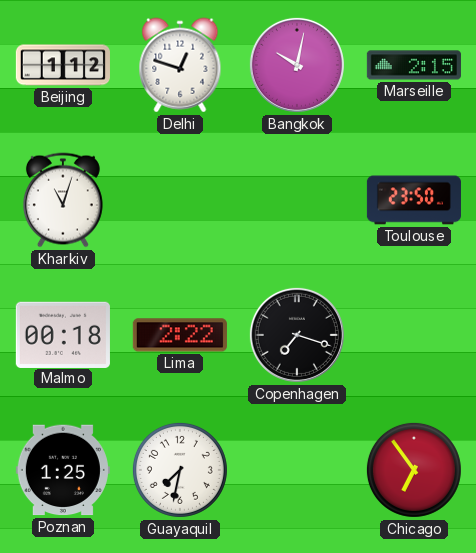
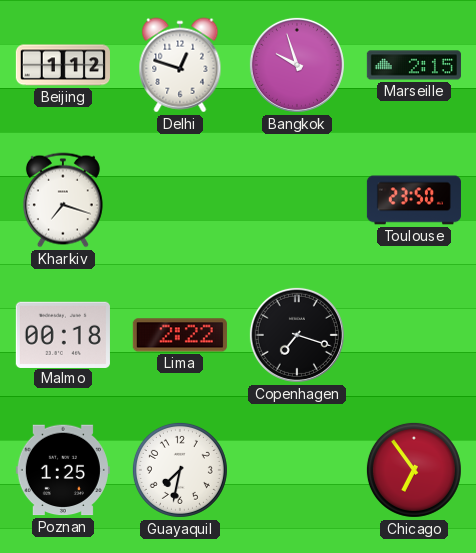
Bangkok: 10:02 -> 9:57 (297, 65)
Kharkiv: 11:03 -> 7:18 (63, 200)
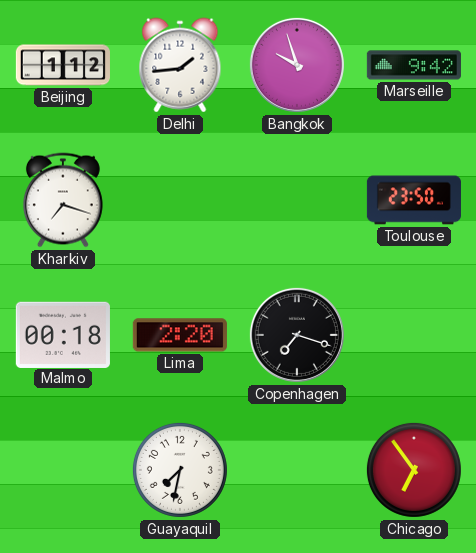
Delhi: 12:48 -> 1:44 (180, 65)
Marseille: 2:15 -> 9:42 (414, 65)
Lima: 2:22 -> 2:20 (180, 335)
Poznan: 1:25 -> none (63, 470)
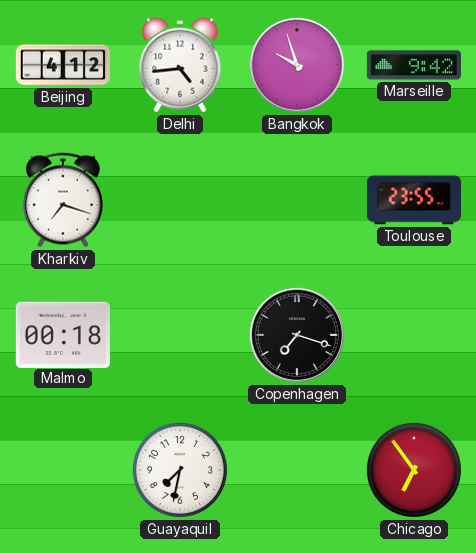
Beijing: 1:12 -> 4:12 (63, 65)
Delhi: 1:44 -> 4:44 (180, 65)
Toulouse: 23:50 -> 23:55 (414, 200)
Lima: 2:20 -> none (180, 335)
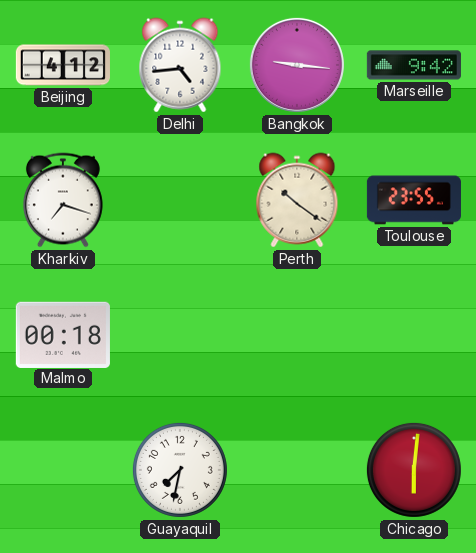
Bangkok: 9:57 -> 9:16 (297, 65)
Perth: none -> 10:21 (297, 200)
Copenhagen: 7:18 -> none (297, 335)
Chicago: 6:54 -> 6:01 (414, 470)
